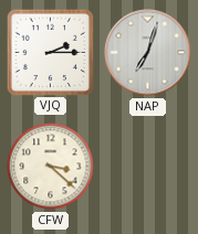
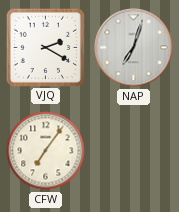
VJQ: 2:15 -> 2:20 (45, 47)
CFW: 3:22 -> 7:06 (46, 151)
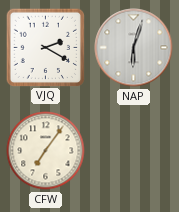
NAP: 7:03 -> 6:03 (134, 48)
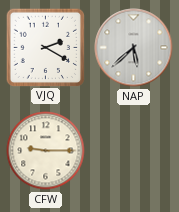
NAP: 6:03 -> 5:38 (134, 48)
CFW: 7:06 -> 9:15 (46, 151)
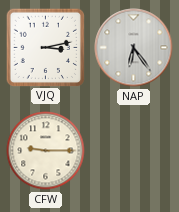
VJQ: 2:20 -> 3:13 (45, 47)
NAP: 5:38 -> 6:24 (134, 48)
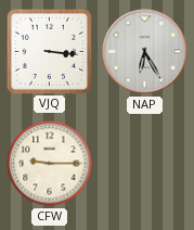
VJQ: 3:13 -> 3:16 (49, 51)
NAP: 6:24 -> 6:25 (145, 52)
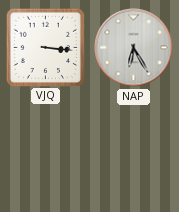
CFW: 9:15 -> none (50, 164)
